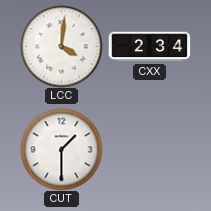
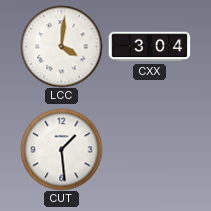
CXX: 2:34 -> 3:04 (149, 47)
CUT: 1:30 -> 1:29 (61, 149)
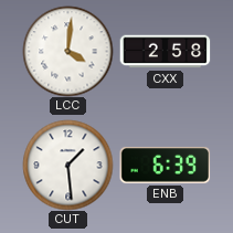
CXX: 3:04 -> 2:58 (165, 52)
ENB: none -> 6:39 (165, 166)
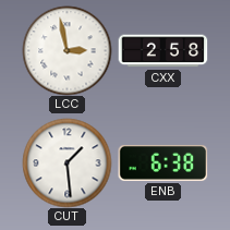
LCC: 4:01 -> 2:58 (66, 50)
ENB: 6:39 -> 6:38 (162, 164)
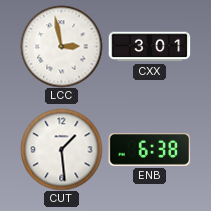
CXX: 2:58 -> 3:01 (149, 47)
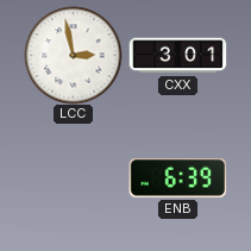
CUT: 1:29 -> none (61, 149)
ENB: 6:38 -> 6:39 (177, 178)
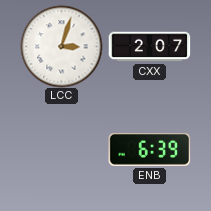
LCC: 2:58 -> 3:03 (61, 46)
CXX: 3:01 -> 2:07 (149, 47)
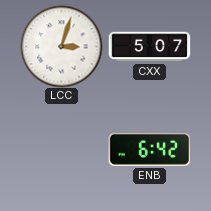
CXX: 2:07 -> 5:07 (149, 47)
ENB: 6:39 -> 6:42 (149, 150)
